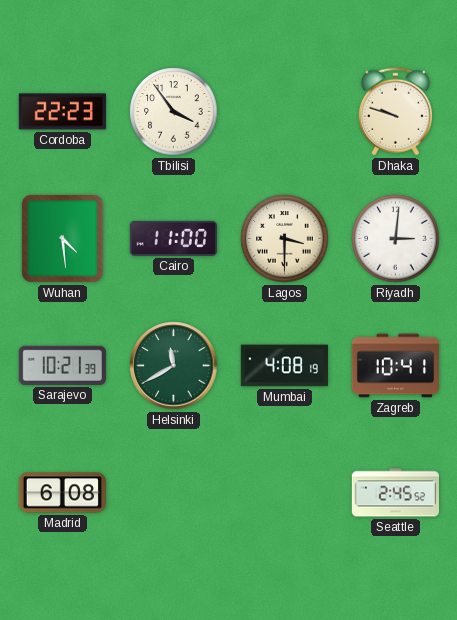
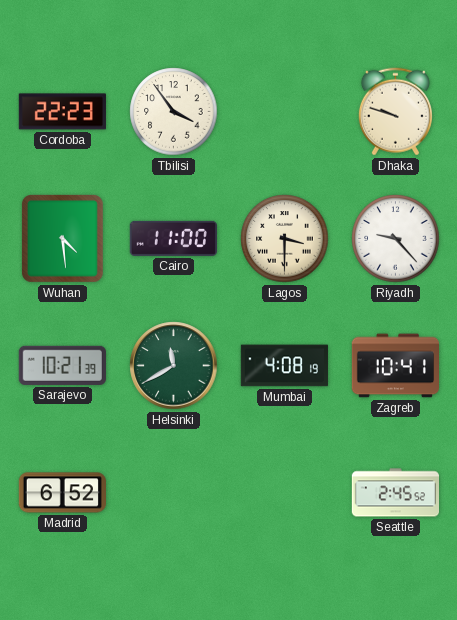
Riyadh: 3:01 -> 9:23 (396, 239)
Madrid: 6:08 -> 6:52 (62, 493)
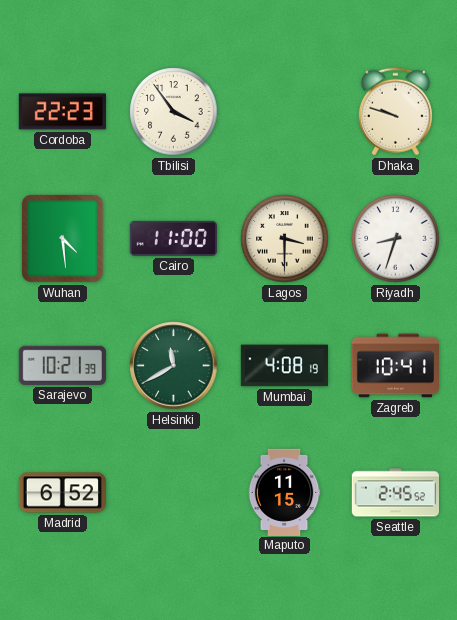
Riyadh: 9:23 -> 8:33 (396, 239)
Maputo: none -> 11:15 (284, 492)
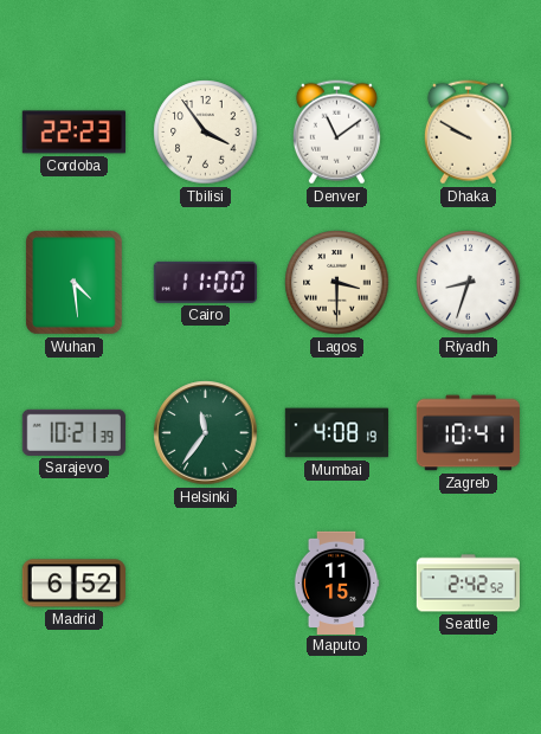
Denver: none -> 11:09 (336, 133)
Dhaka: 9:48 -> 9:50 (468, 133)
Helsinki: 11:40 -> 11:36 (206, 433)
Seattle: 2:45 -> 2:42 (468, 584)
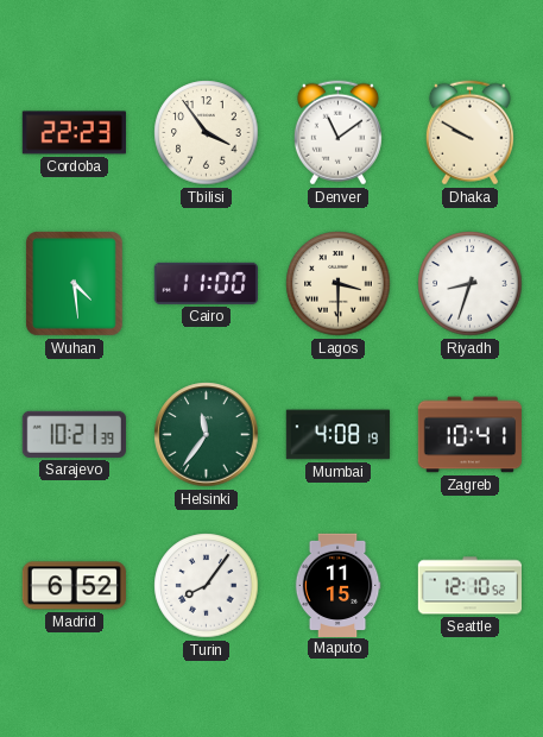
Turin: none -> 8:06 (207, 586)
Seattle: 2:42 -> 12:10 (469, 586)
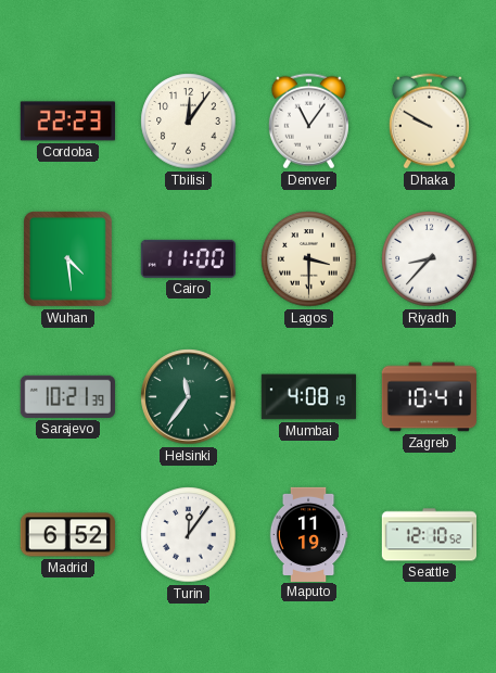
Tbilisi: 3:54 -> 12:06 (189, 122)
Denver: 11:09 -> 11:06 (308, 122)
Riyadh: 8:33 -> 8:37 (430, 259)
Turin: 8:06 -> 12:06 (189, 535)
Maputo: 11:15 -> 11:19 (308, 534)
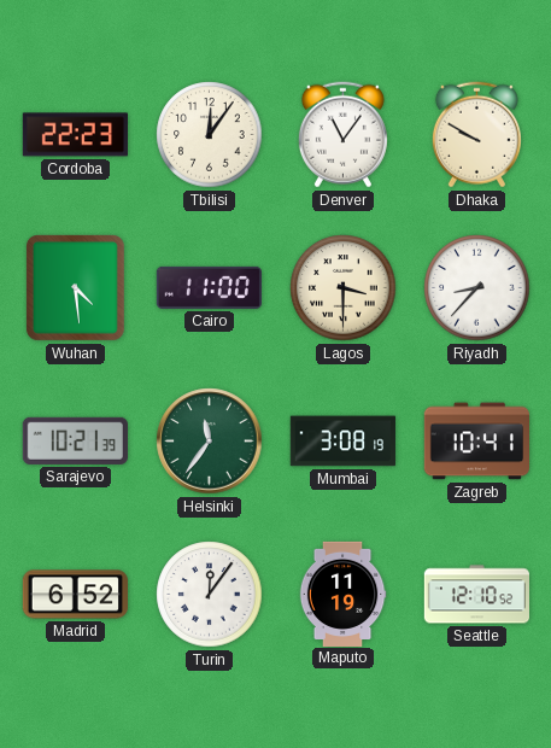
Mumbai: 4:08 -> 3:08 (342, 442)
